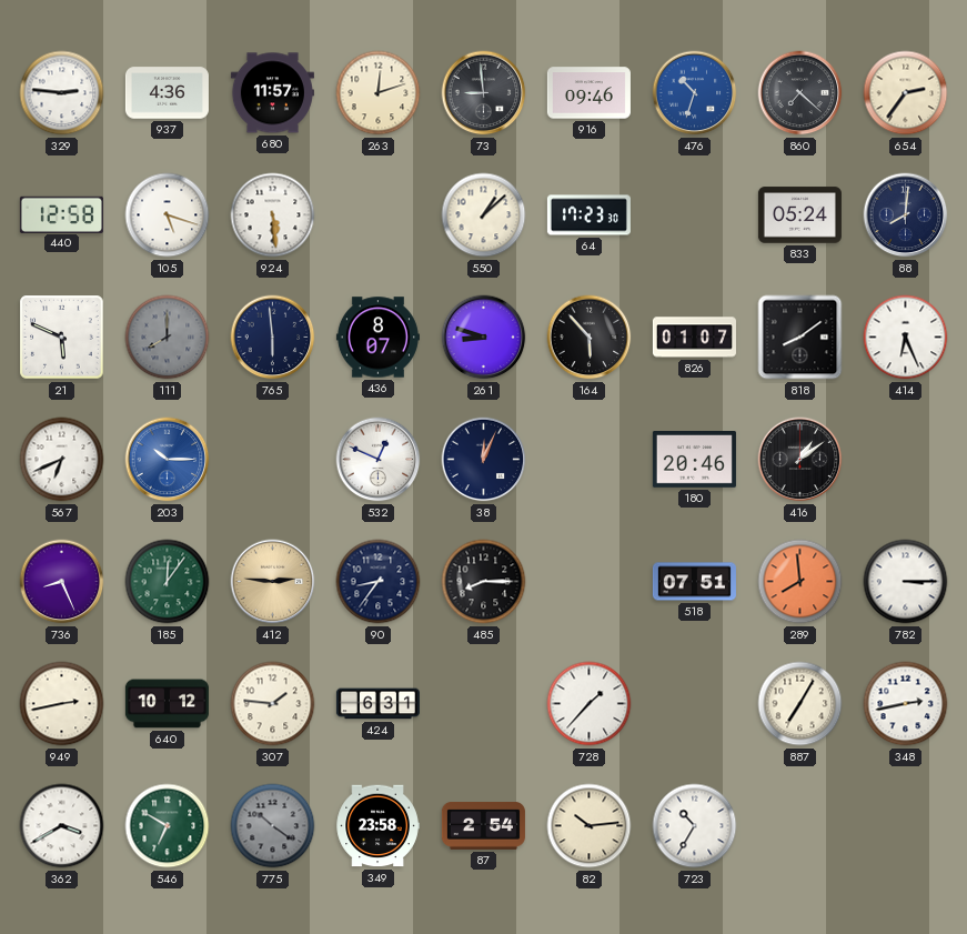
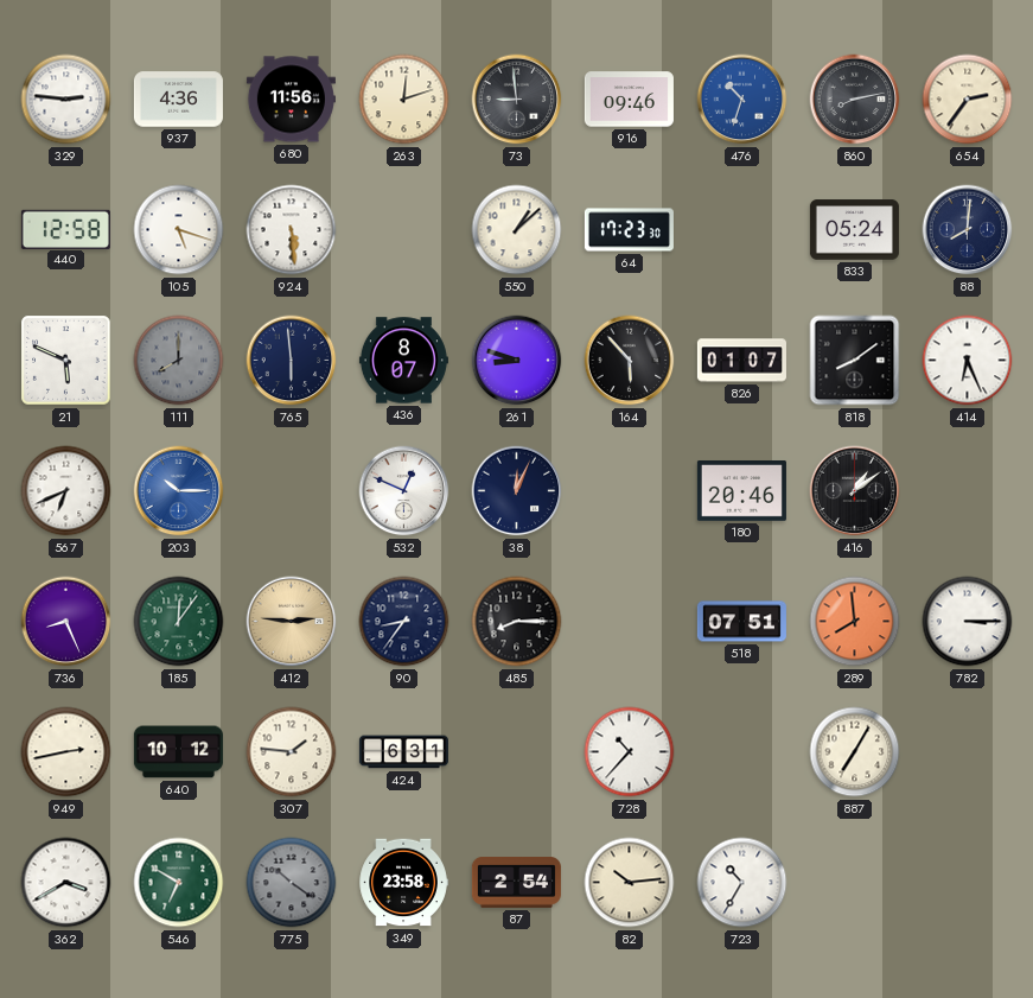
680: 11:57 -> 11:56 (291, 100)
860: 7:22 -> 8:13 (855, 100)
728: 1:37 -> 10:37 (630, 752)
348: 2:43 -> none (906, 704)
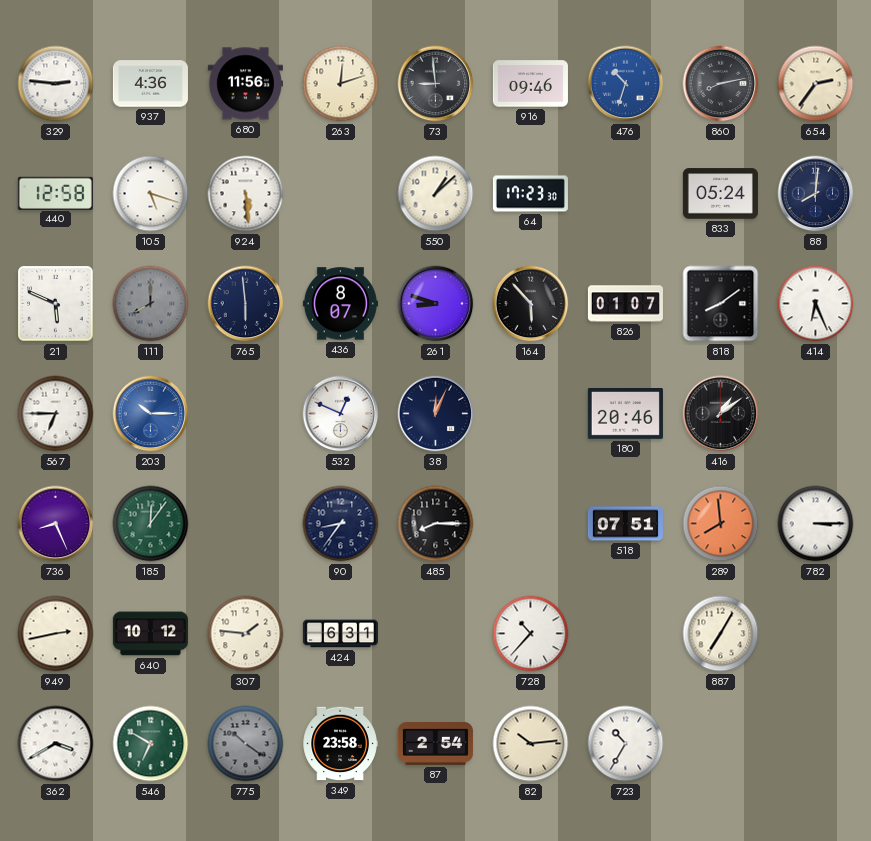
567: 6:41 -> 6:45 (56, 414)
412: 2:46 -> none (292, 622)
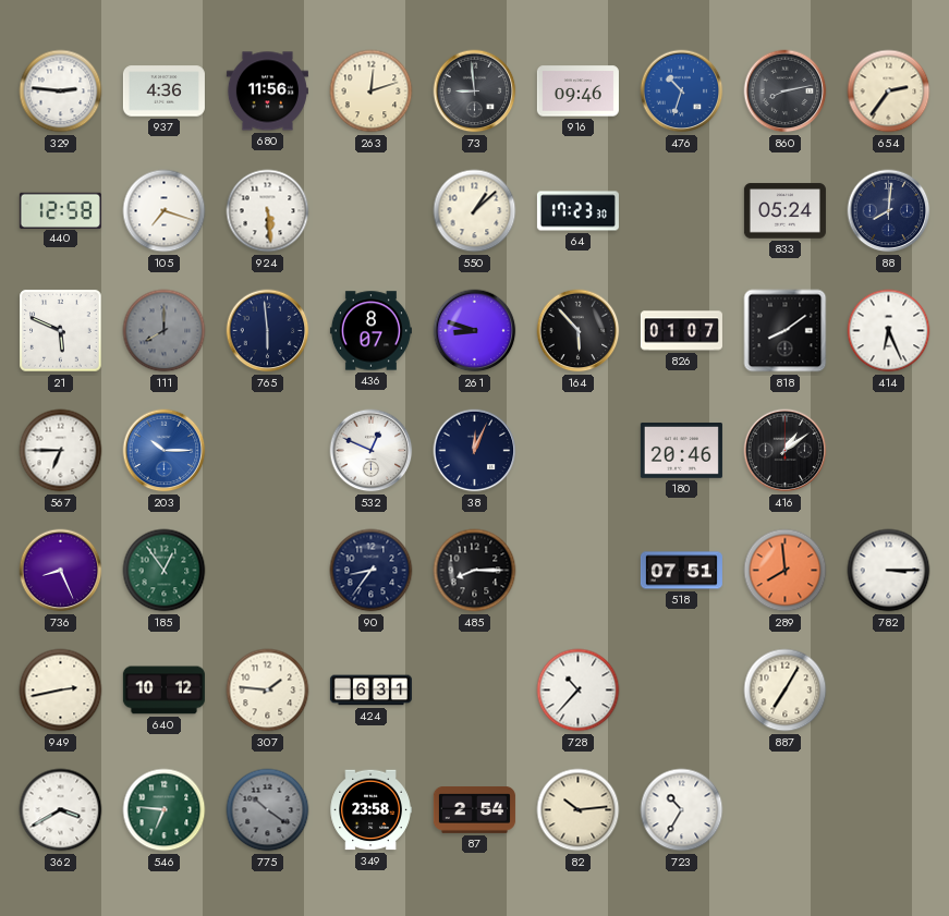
105: 5:18 -> 7:18 (165, 211)
185: 12:06 -> 12:54 (165, 571)
546: 6:50 -> 6:46 (165, 810)
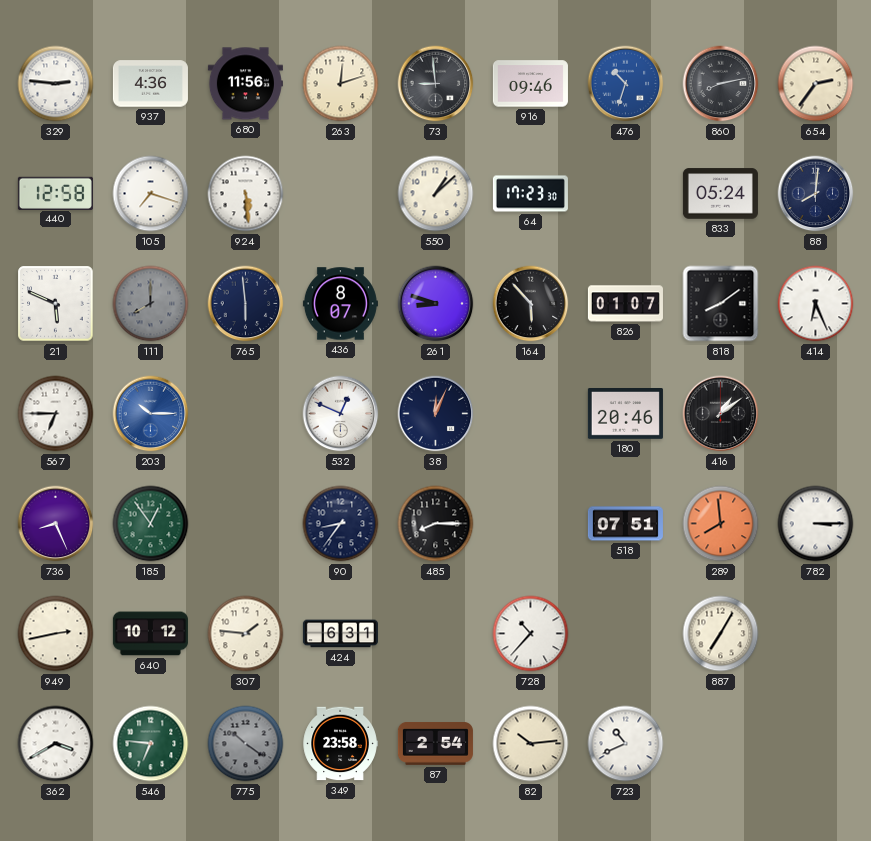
723: 10:35 -> 10:41 (626, 744)
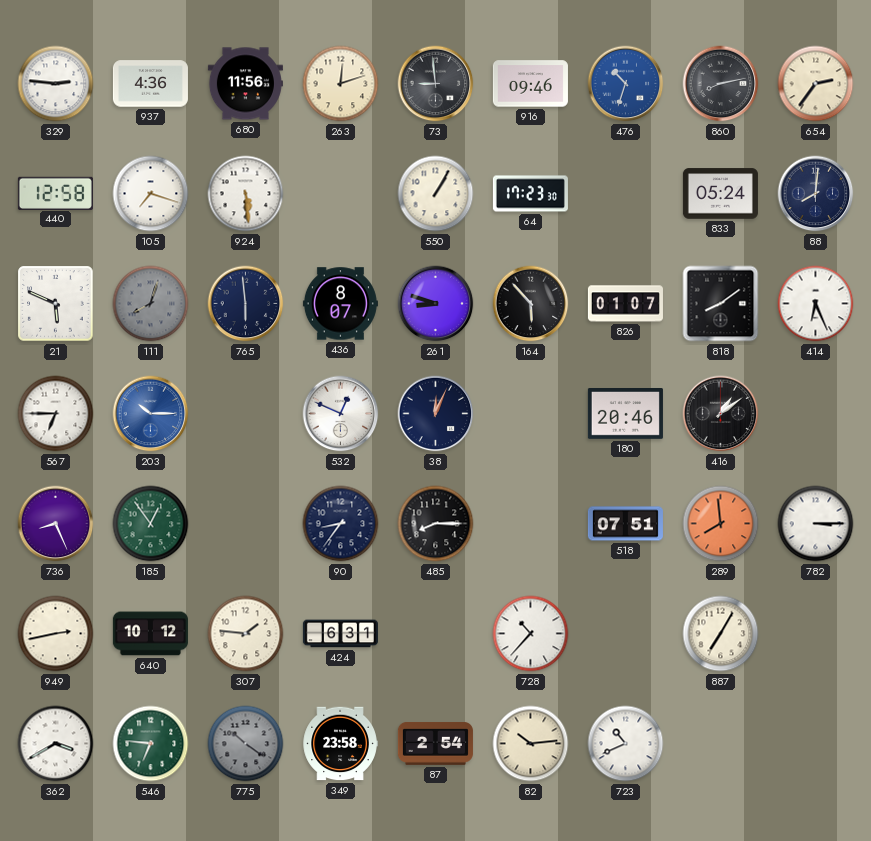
550: 1:08 -> 1:05 (436, 194)
111: 8:00 -> 8:03 (151, 304)
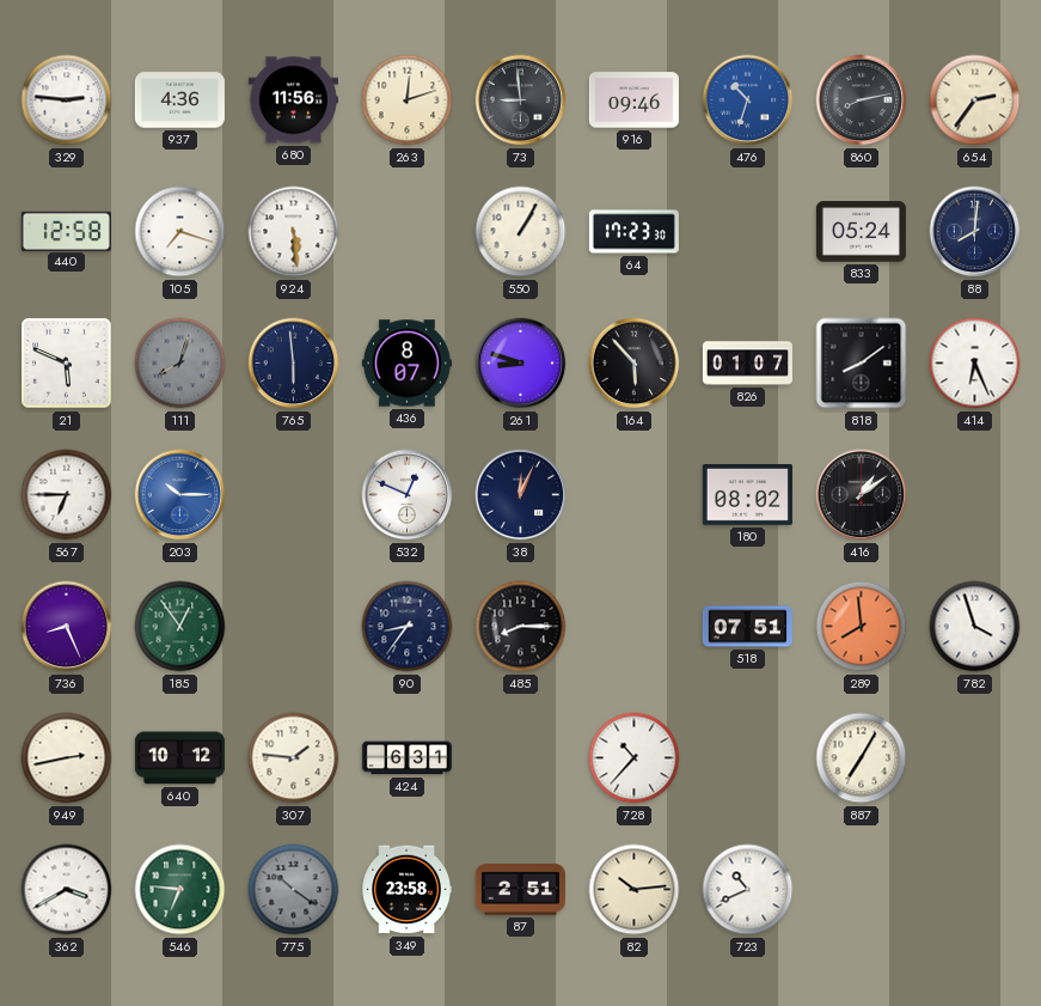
180: 20:46 -> 08:02 (747, 495)
782: 3:15 -> 3:57 (975, 627)
87: 2:54 -> 2:51 (520, 890)
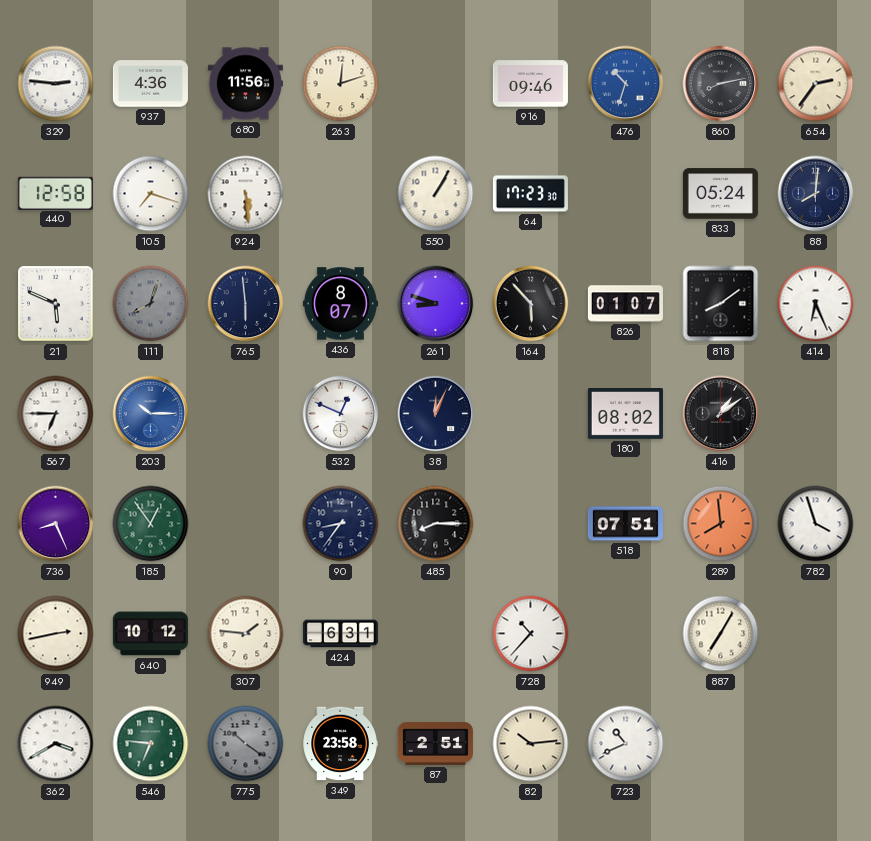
73: 8:59 -> none (521, 100)
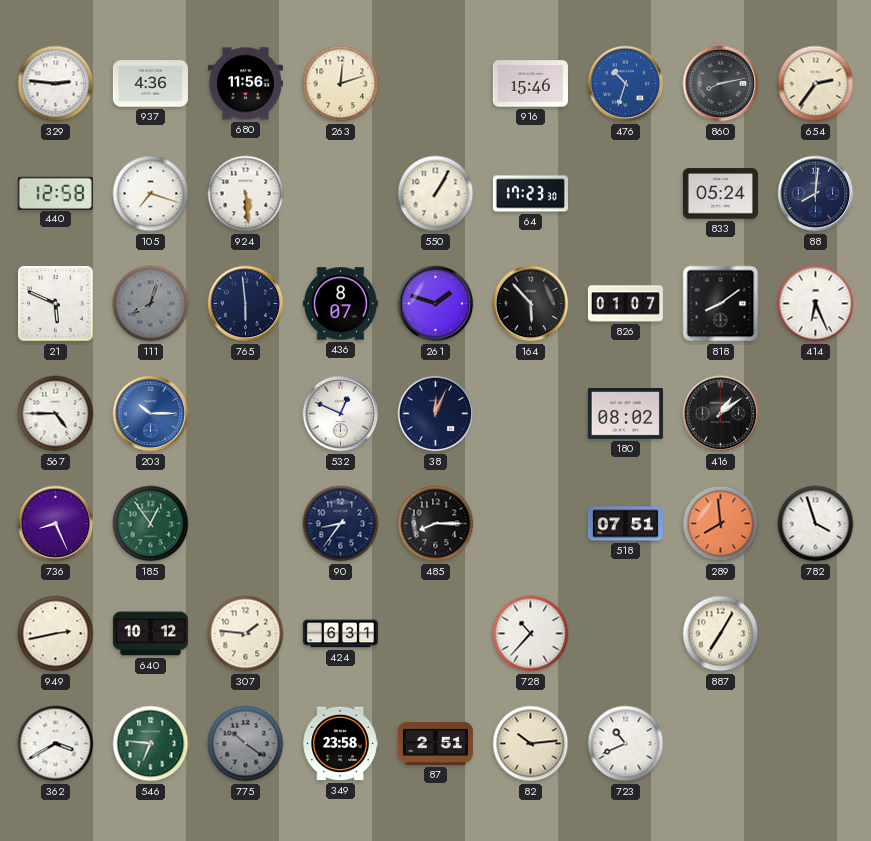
916: 09:46 -> 15:46 (530, 84)
261: 8:48 -> 1:48 (436, 304)
567: 6:45 -> 4:45 (56, 414)
